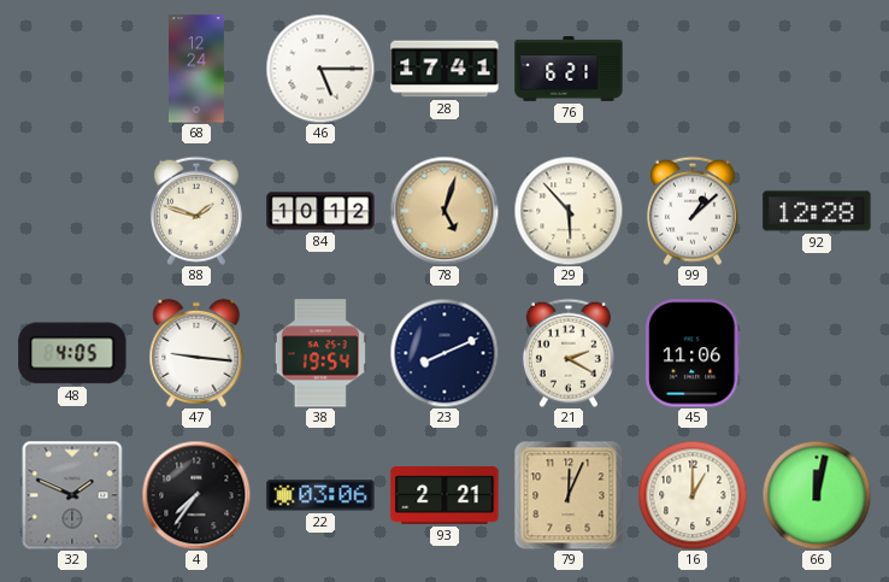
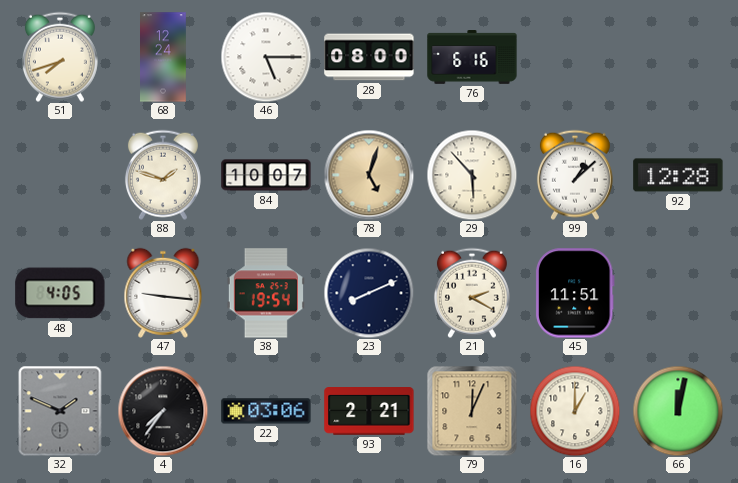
51: none -> 7:42 (60, 57)
28: 17:41 -> 08:00 (369, 57)
76: 6:21 -> 6:16 (472, 57)
84: 10:12 -> 10:07 (266, 175)
45: 11:06 -> 11:51 (575, 293)
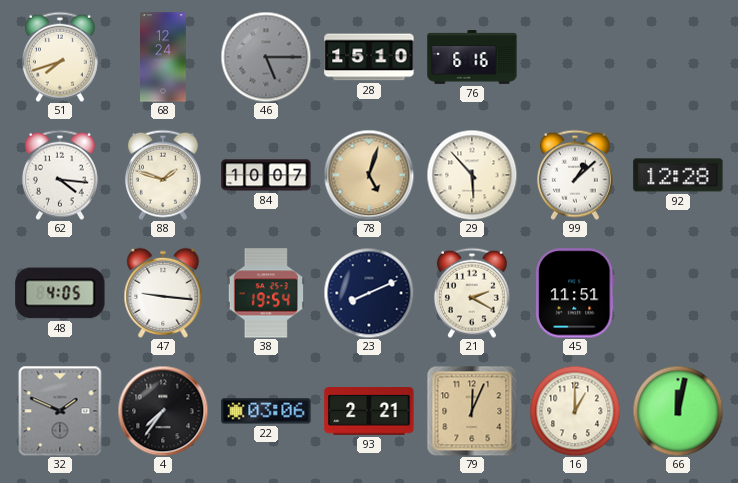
46 dial: white -> grey (266, 57)
28: 08:00 -> 15:10 (369, 57)
62: none -> 4:16 (60, 175)
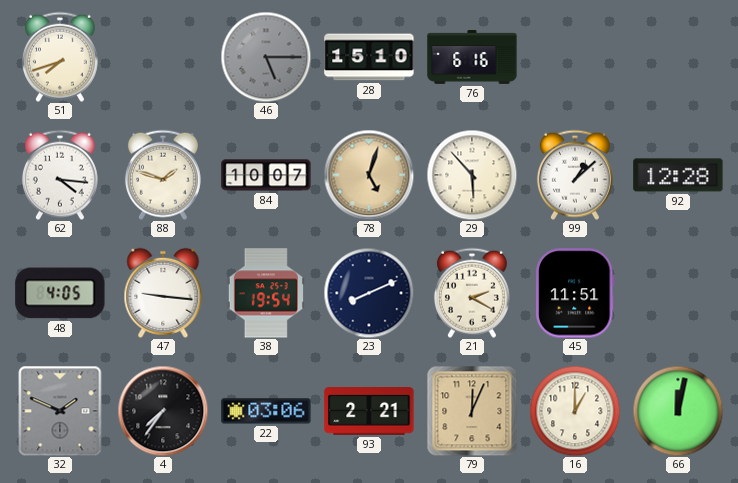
68: 12:24 -> none (164, 57)
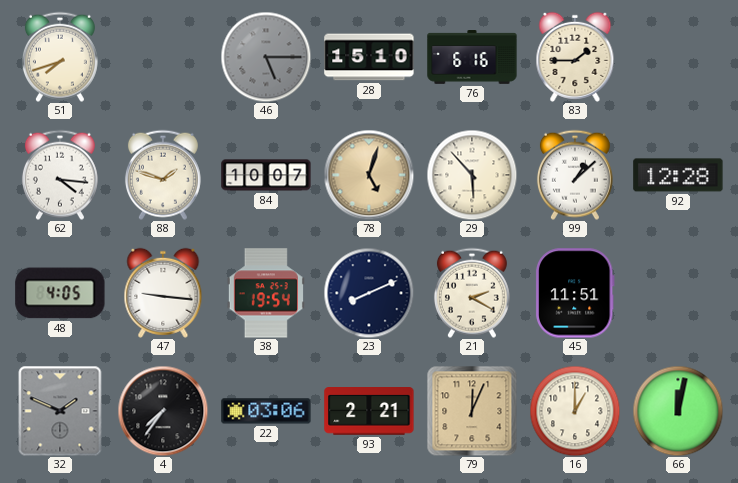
83: none -> 1:45 (575, 57)
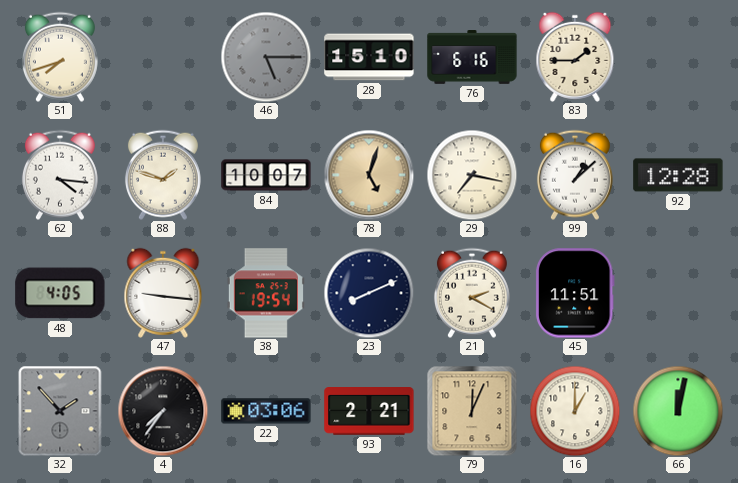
29: 5:53 -> 7:17 (472, 175)
32: 1:49 -> 1:53 (60, 411)
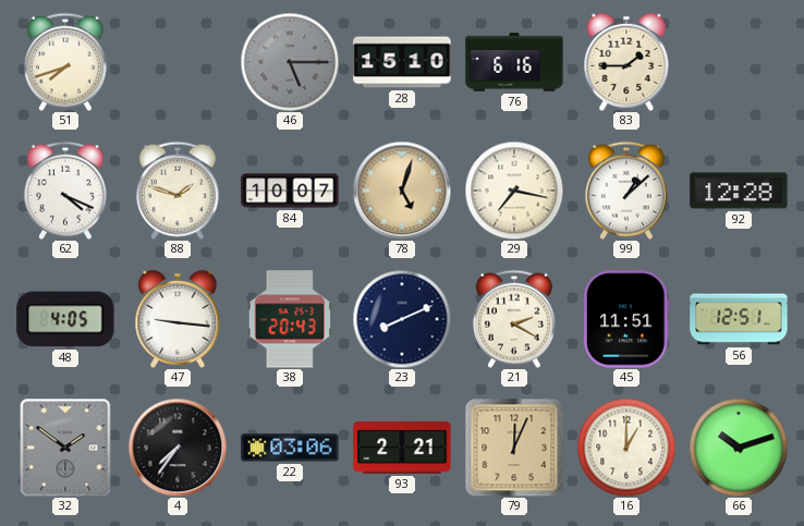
62: 4:16 -> 4:19 (65, 191)
38: 19:54 -> 20:43 (290, 319)
56: none -> 12:51 (739, 319)
32: 1:53 -> 1:51 (65, 448)
66: 12:02 -> 10:12 (739, 448)
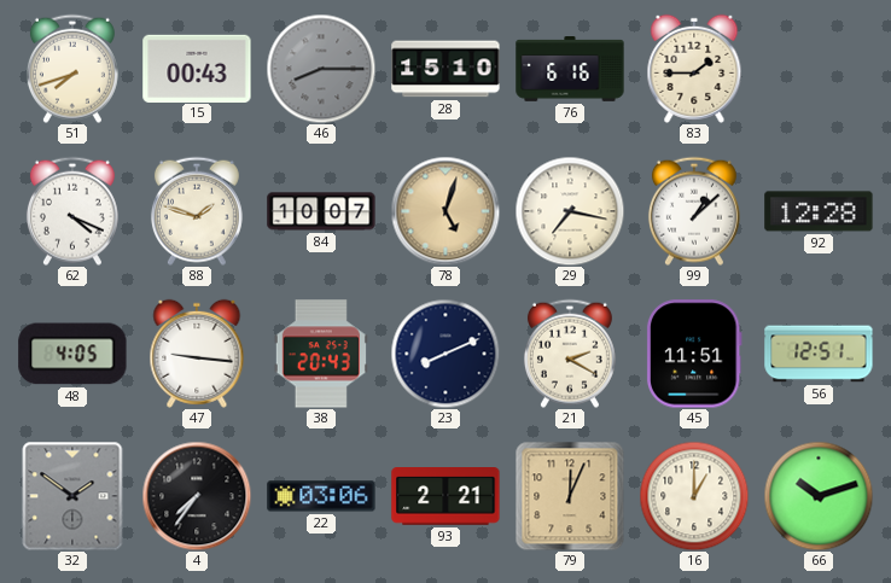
15: none -> 00:43 (197, 68)
46: 5:15 -> 8:15 (321, 69)
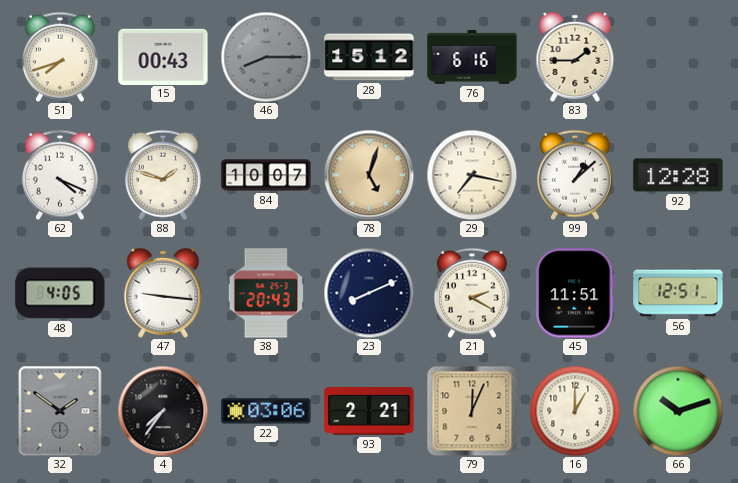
28: 15:10 -> 15:12 (369, 57)
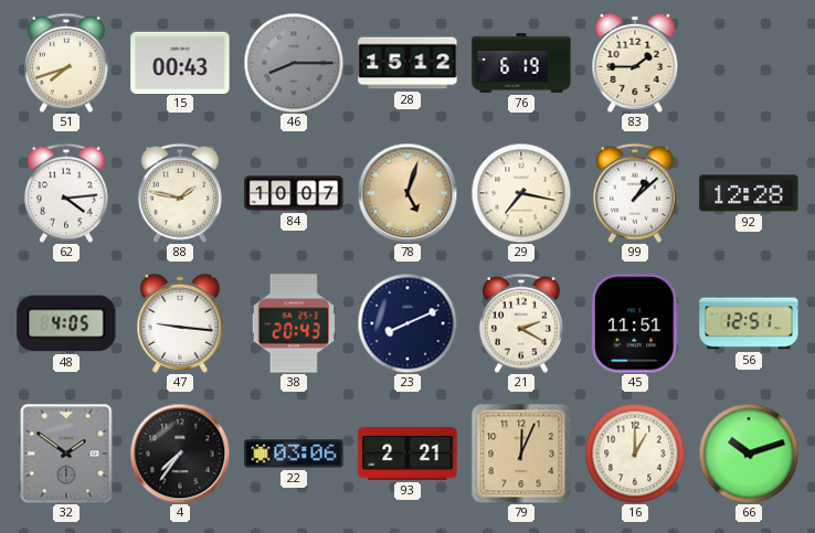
76: 6:16 -> 6:19 (521, 63)
62: 4:19 -> 4:14 (66, 193)
88: 1:48 -> 1:47 (180, 193)
